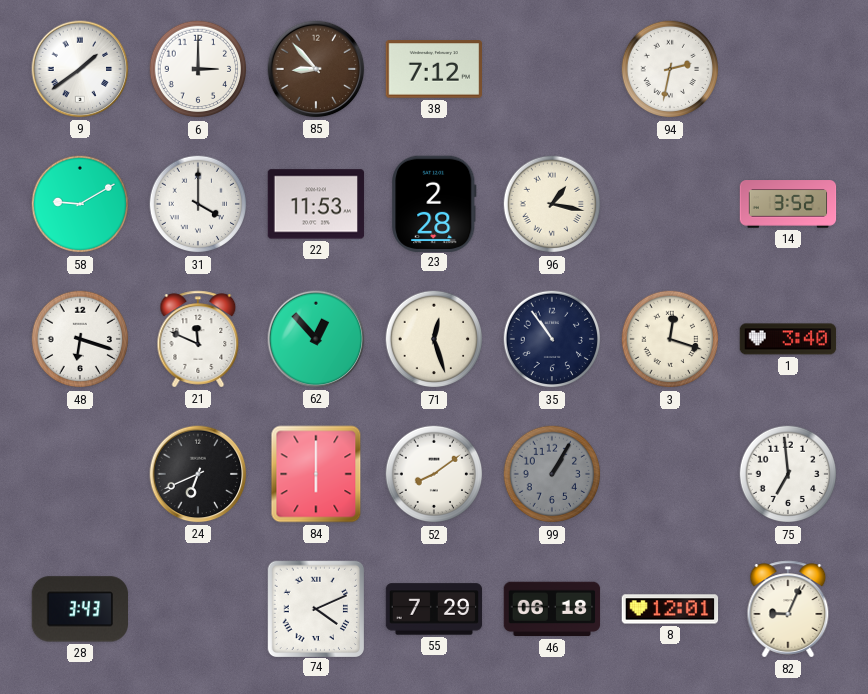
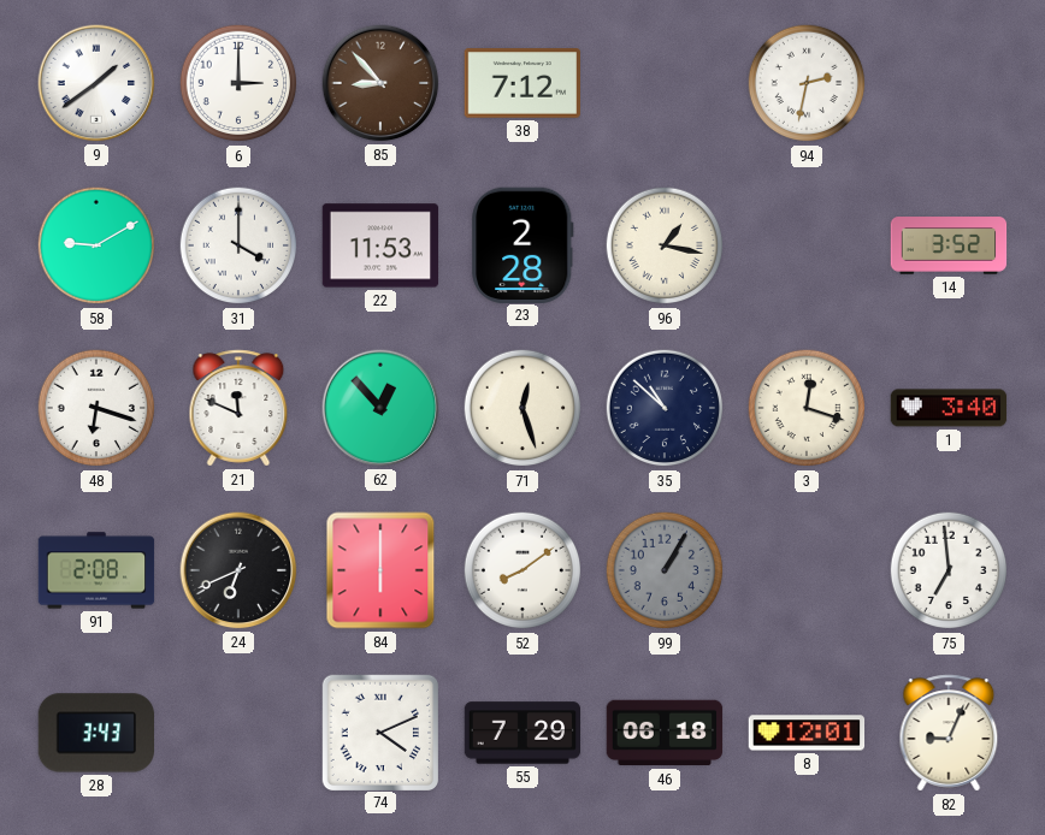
35: 10:54 -> 10:52 (665, 408)
91: none -> 2:08 (96, 570)
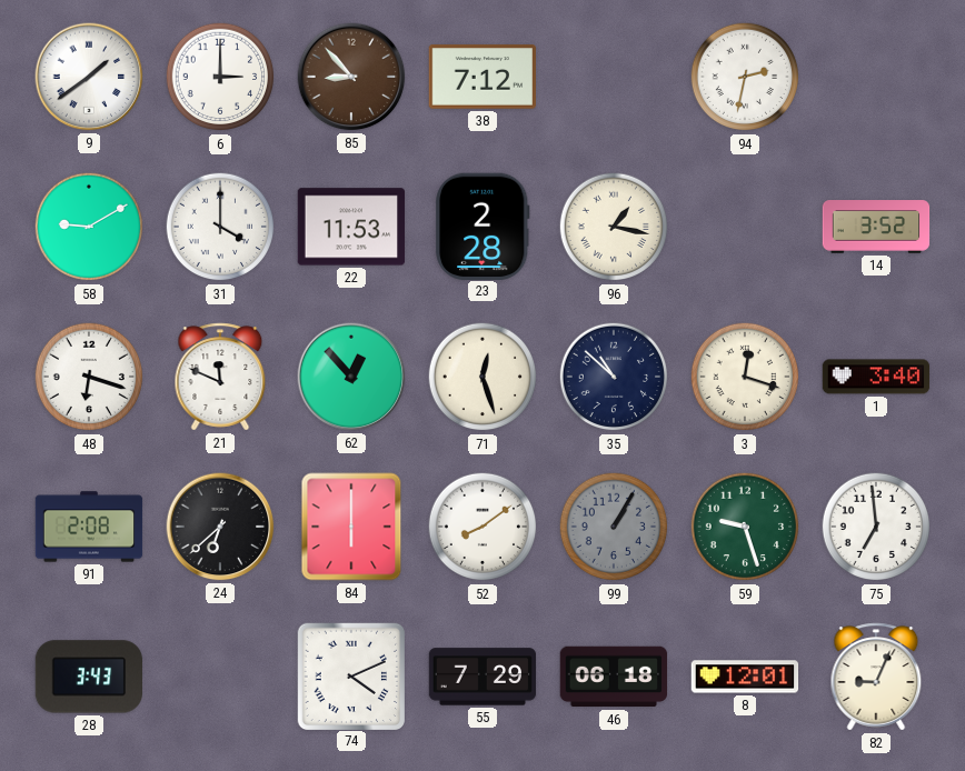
24: 6:41 -> 6:38 (220, 527)
59: none -> 9:27 (745, 527)
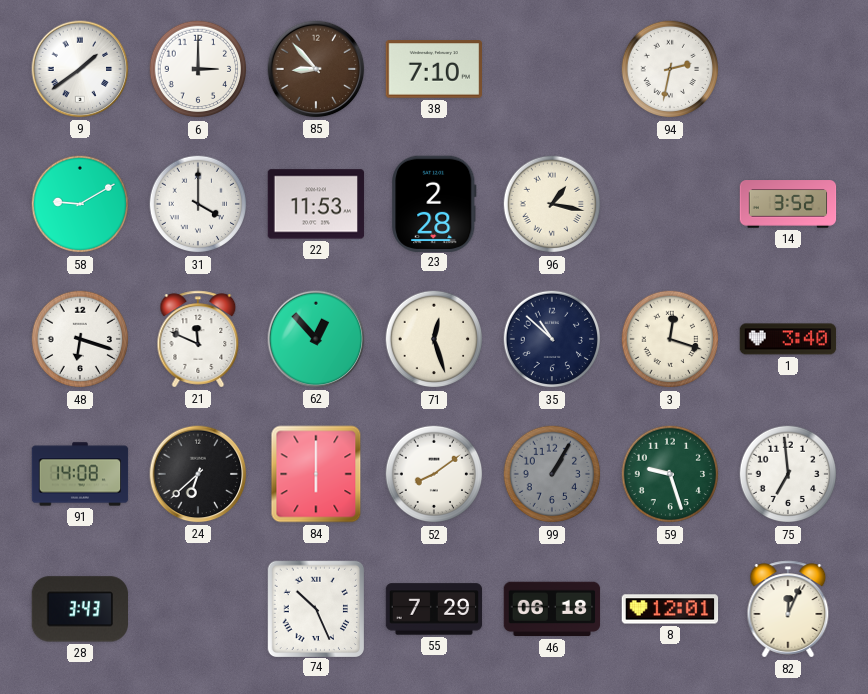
38: 7:12 -> 7:10 (433, 69)
91: 2:08 -> 14:08 (80, 474)
74: 4:11 -> 10:26 (315, 608)
82: 9:04 -> 12:04 (788, 609)
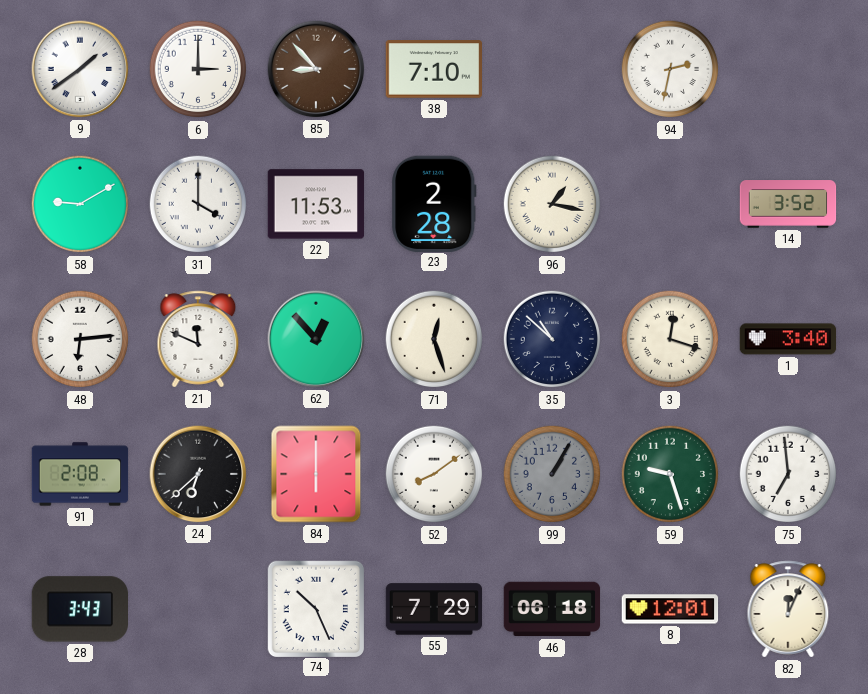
48: 6:18 -> 6:14 (80, 339)
91: 14:08 -> 2:08 (80, 474)
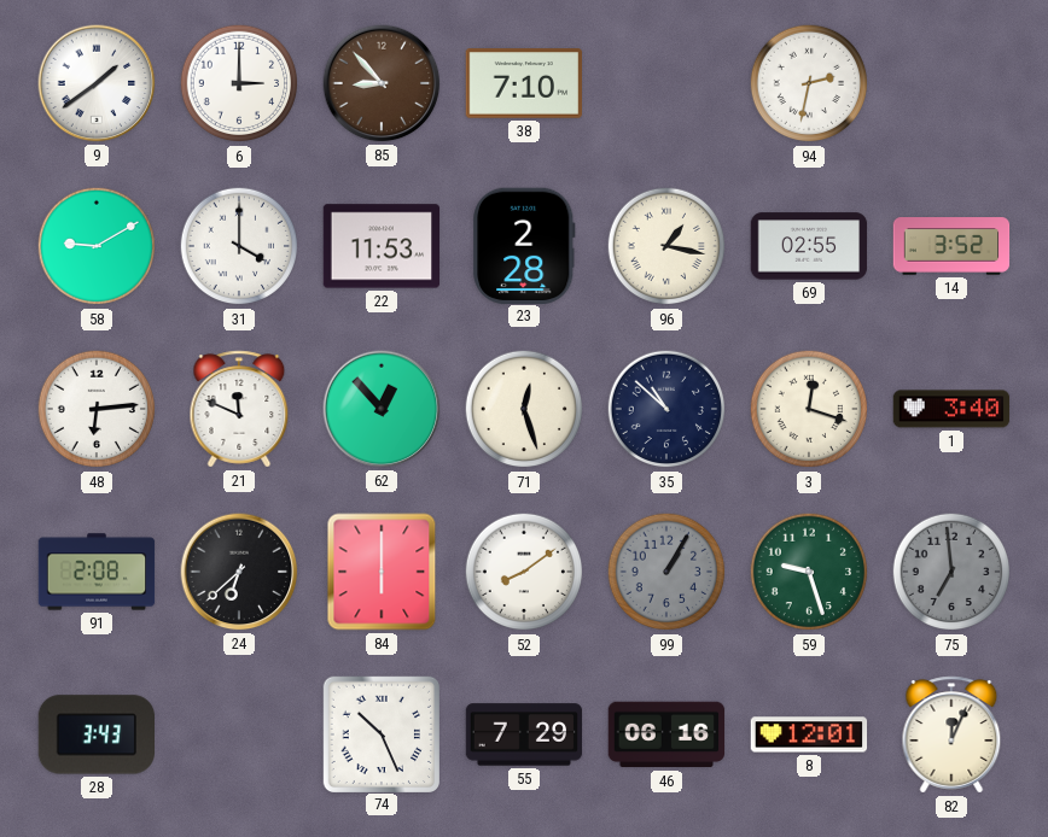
69: none -> 02:55 (809, 246)
75 dial: white -> grey (951, 572)
46: 06:18 -> 06:16 (666, 734)
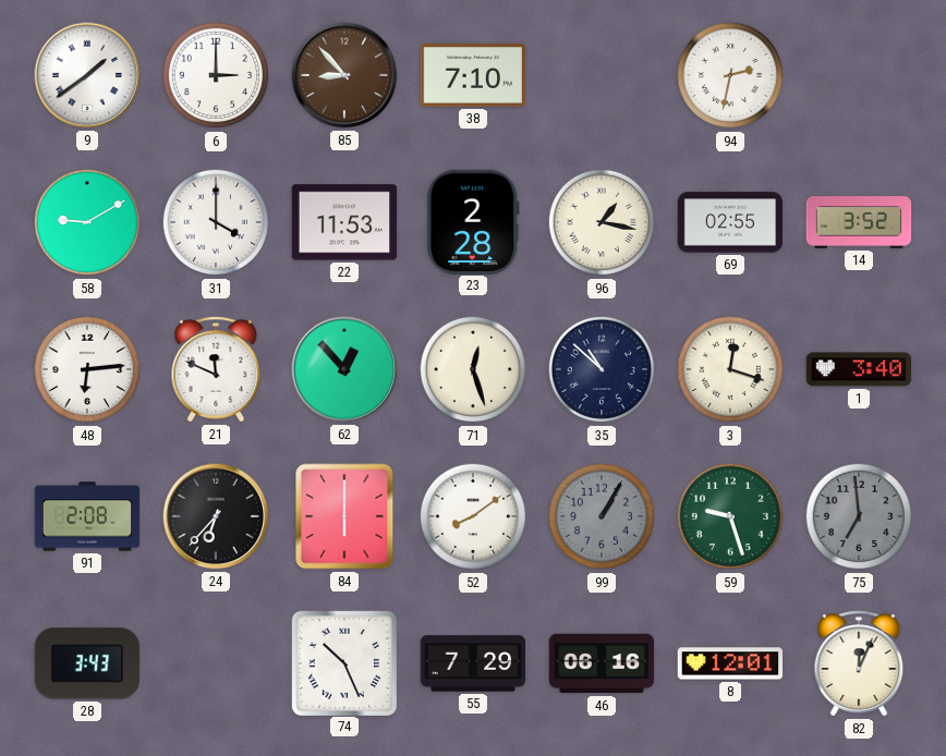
24: 6:38 -> 6:37 (216, 516)
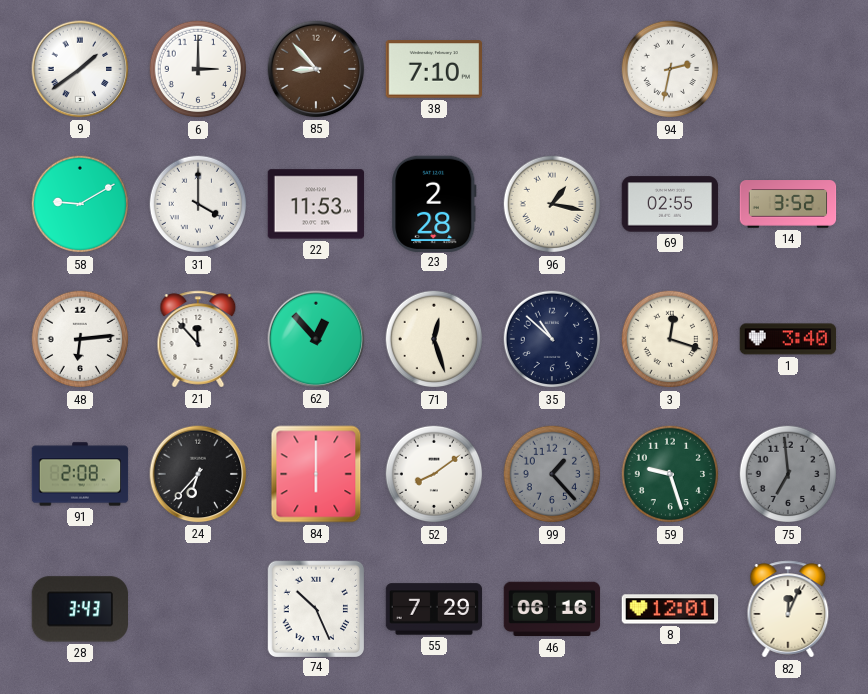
21: 11:49 -> 11:53 (198, 339)
99: 1:05 -> 1:23 (552, 474)
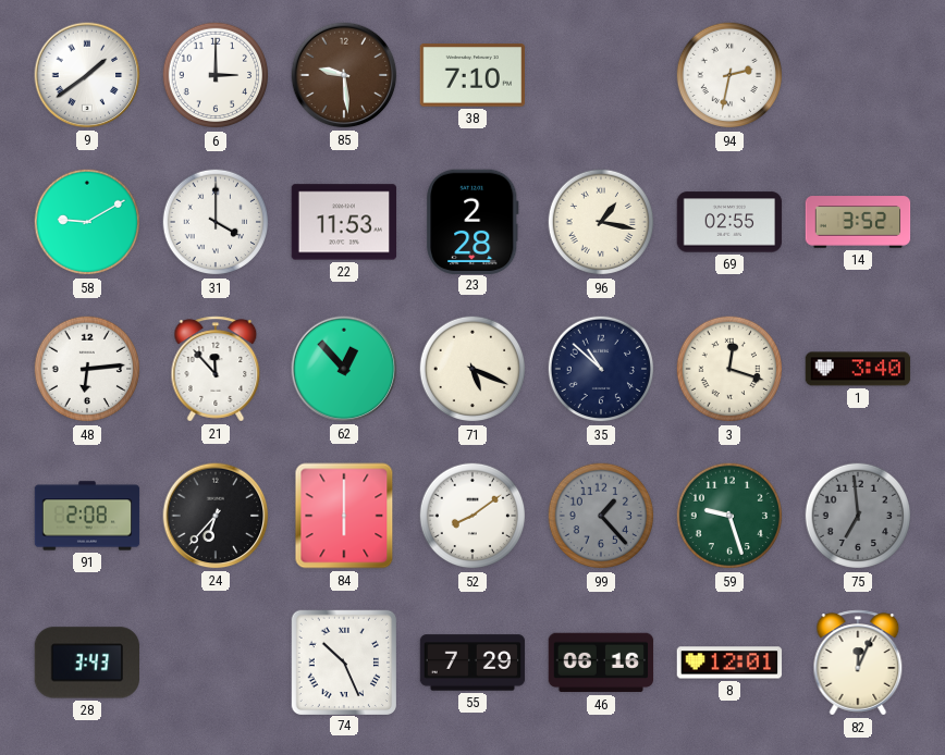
85: 8:53 -> 9:29 (344, 75)
71: 12:27 -> 5:19 (472, 369)
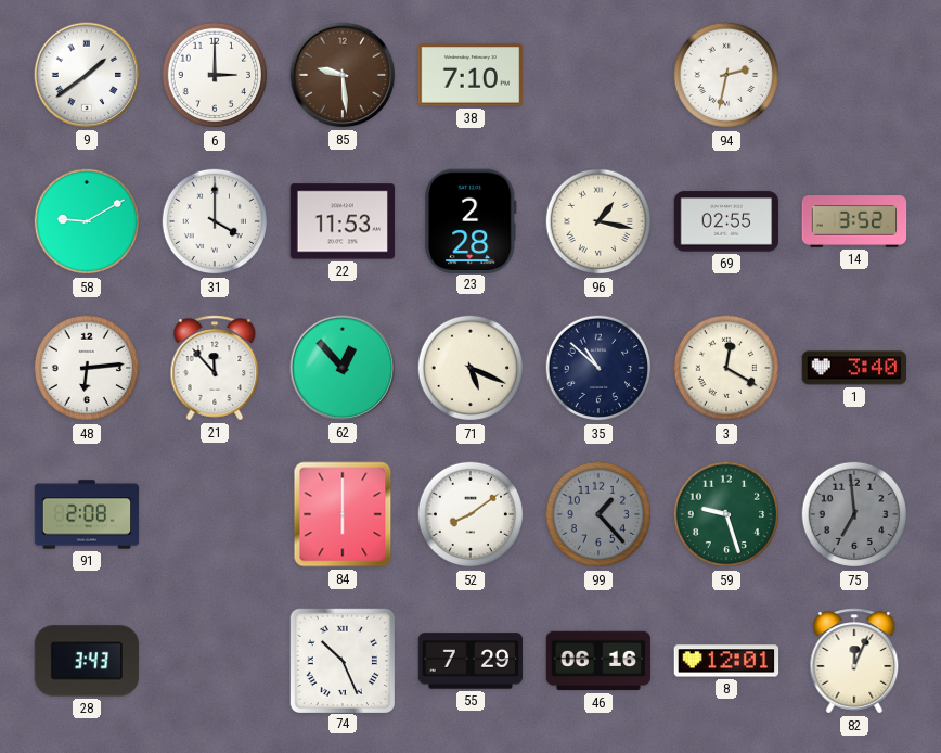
3: 12:18 -> 12:20 (726, 368)
24: 6:37 -> none (216, 516)
